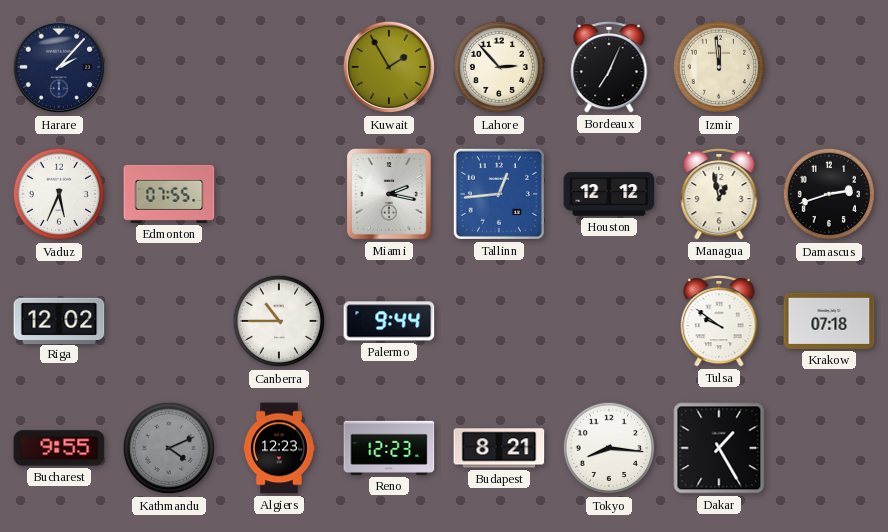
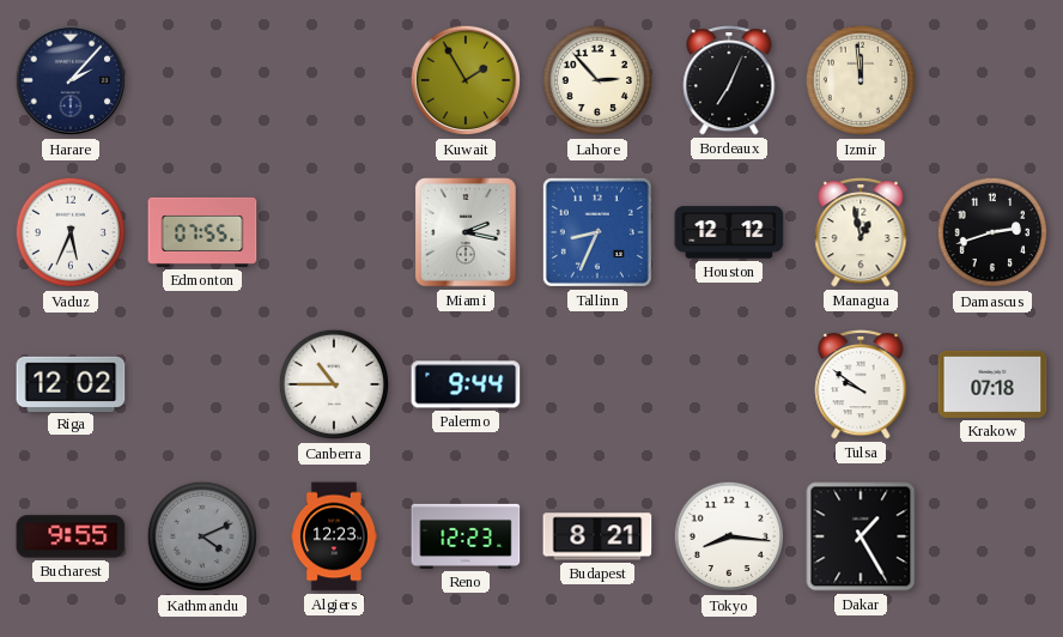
Tallinn: 12:44 -> 8:34 (597, 232)
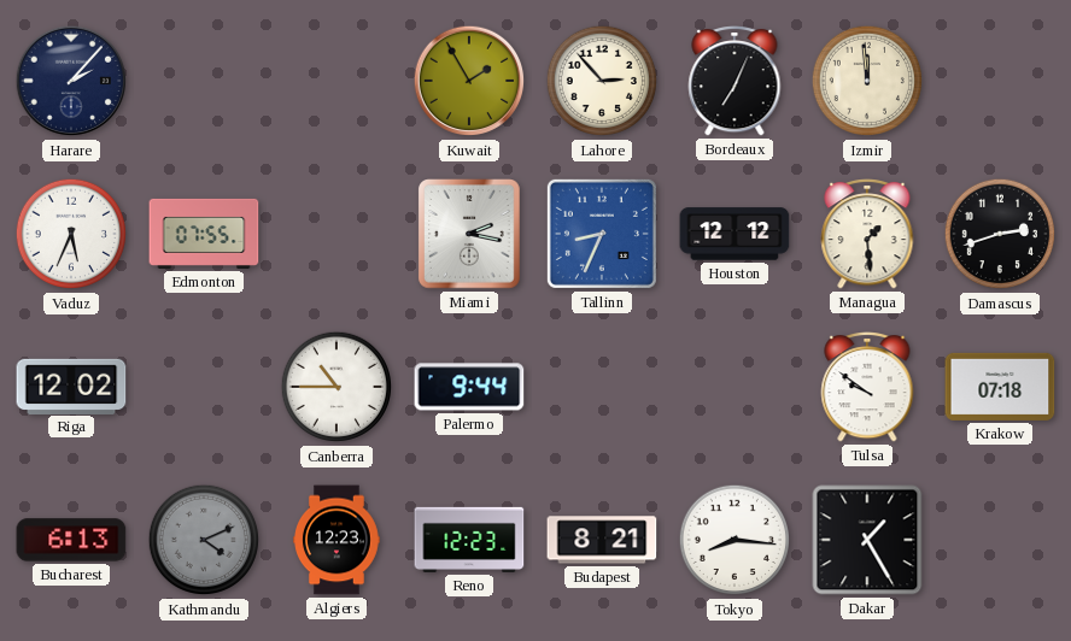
Managua: 12:58 -> 1:29 (867, 235)
Bucharest: 9:55 -> 6:13 (71, 540)
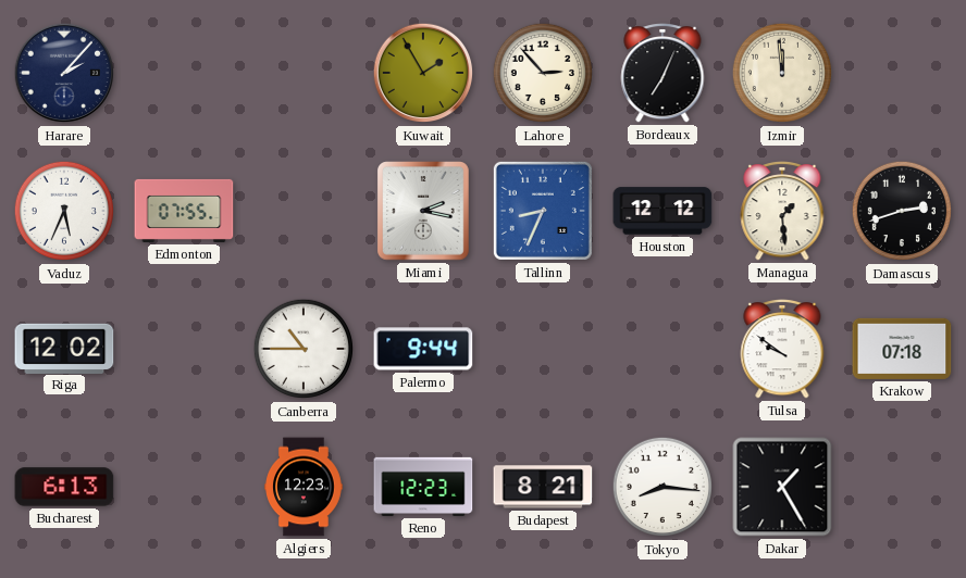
Kathmandu: 4:11 -> none (204, 540)
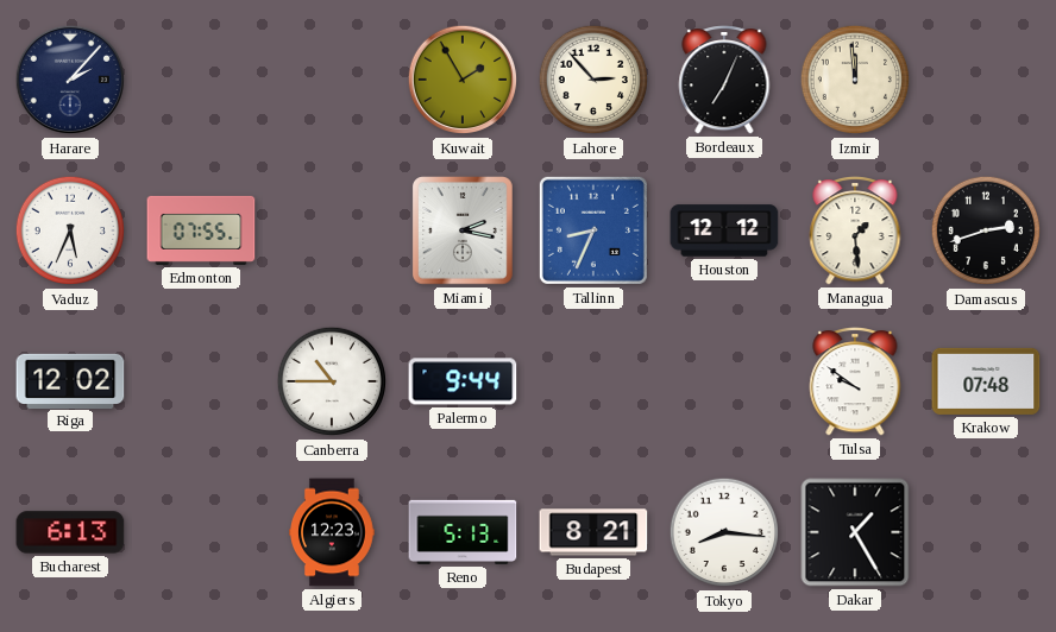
Krakow: 07:18 -> 07:48 (986, 381)
Reno: 12:23 -> 5:13 (463, 532)
